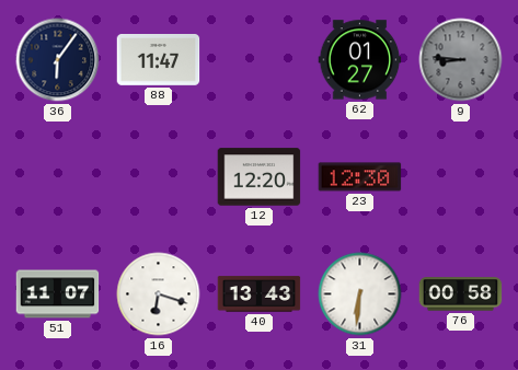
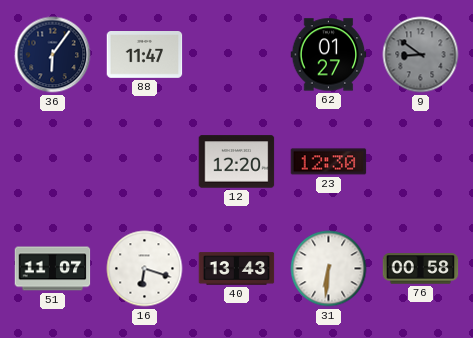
9: 8:46 -> 8:51 (421, 55)
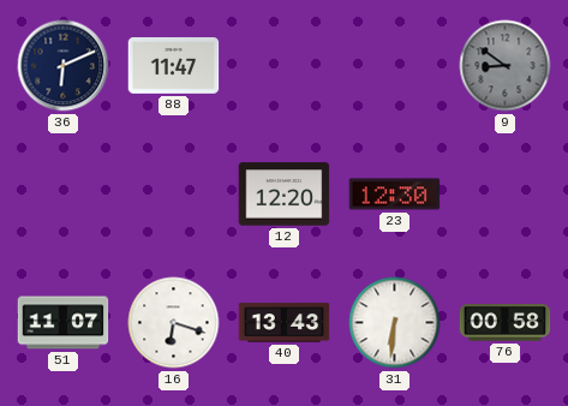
36: 6:06 -> 6:11 (64, 66)
62: 01:27 -> none (329, 55)
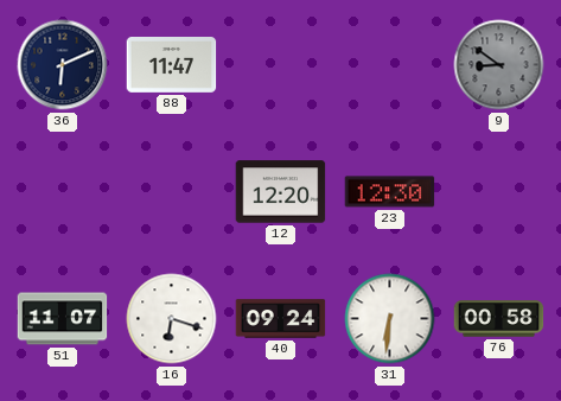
40: 13:43 -> 09:24 (281, 319)
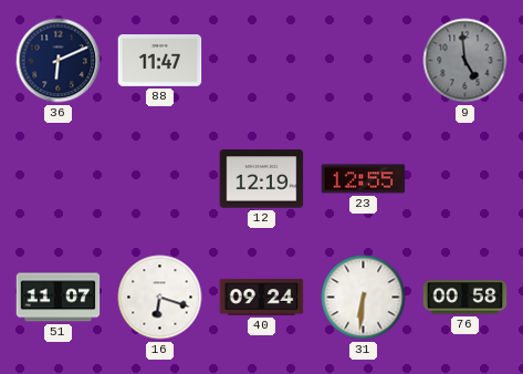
9: 8:51 -> 4:59 (466, 61)
12: 12:20 -> 12:19 (262, 179)
23: 12:30 -> 12:55 (364, 179)
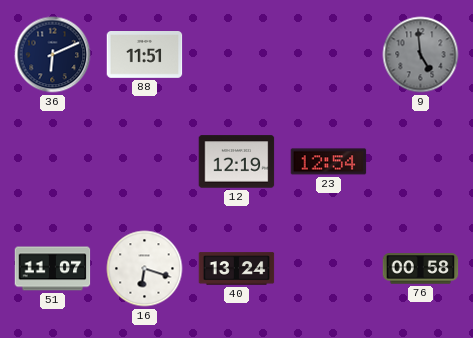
88: 11:47 -> 11:51 (145, 55)
23: 12:55 -> 12:54 (329, 162)
40: 09:24 -> 13:24 (237, 269)
31: 6:31 -> none (364, 298)
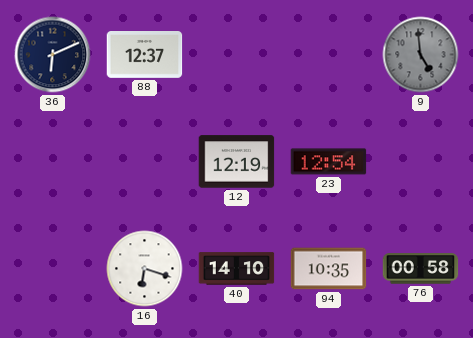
88: 11:51 -> 12:37 (145, 55)
51: 11:07 -> none (53, 269)
40: 13:24 -> 14:10 (237, 269)
94: none -> 10:35 (329, 269)
